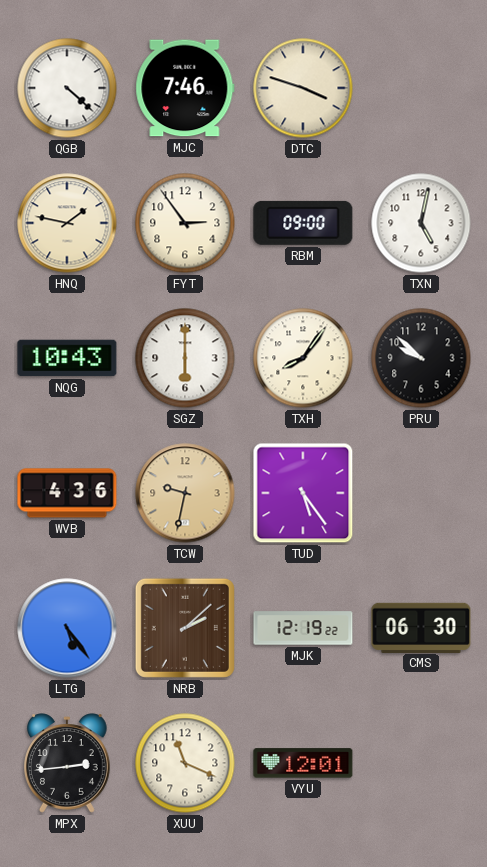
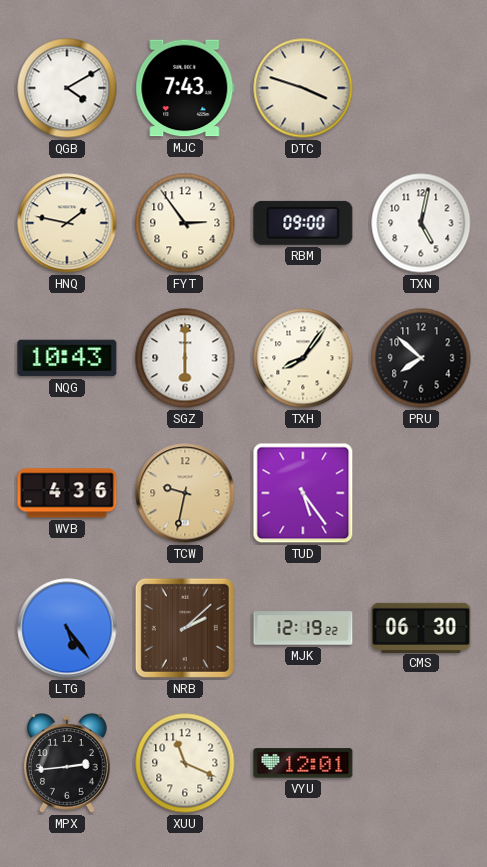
QGB: 4:22 -> 4:10 (67, 88)
MJC: 7:46 -> 7:43 (185, 88)
PRU: 9:52 -> 7:52 (421, 358)
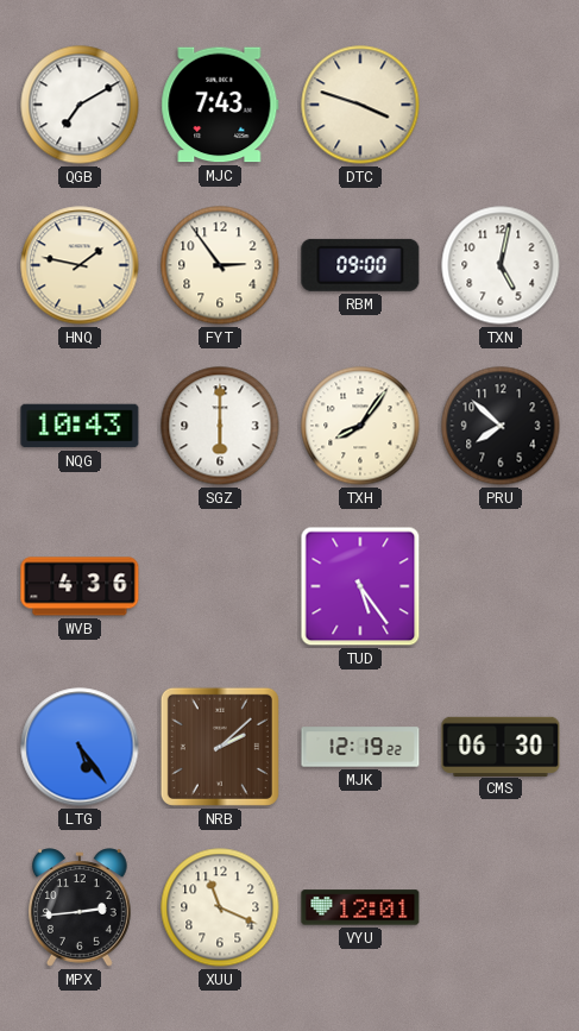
QGB: 4:10 -> 7:10 (80, 105)
TCW: 9:32 -> none (185, 493)
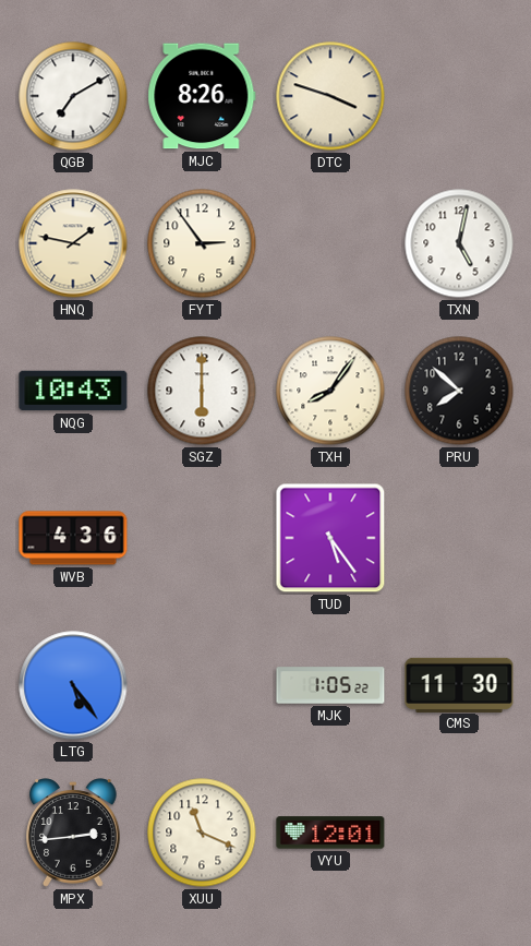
MJC: 7:43 -> 8:26 (202, 96)
RBM: 09:00 -> none (360, 265)
NRB: 2:08 -> none (220, 747)
MJK: 12:19 -> 1:05 (330, 685)
CMS: 06:30 -> 11:30 (459, 684)
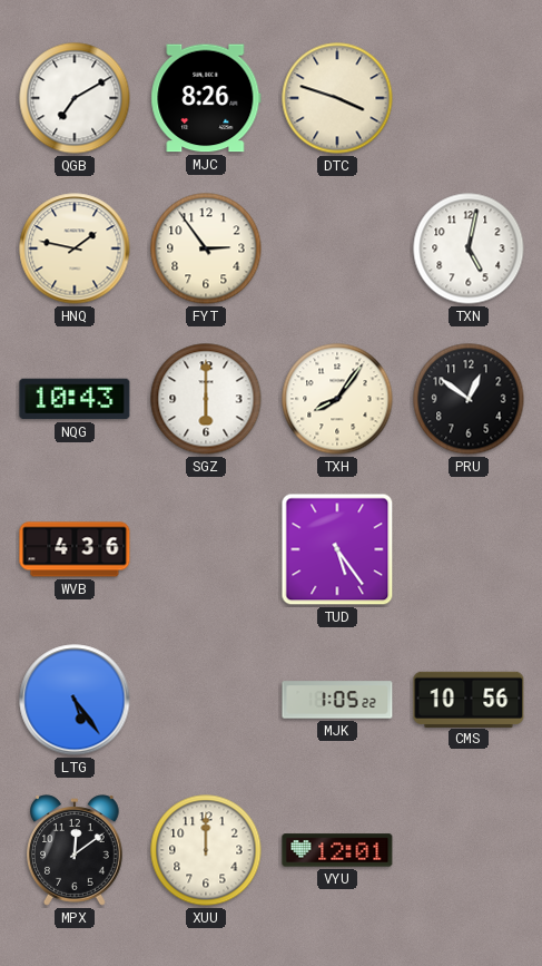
PRU: 7:52 -> 12:51 (469, 399)
CMS: 11:30 -> 10:56 (469, 699)
MPX: 2:44 -> 12:09 (76, 850)
XUU: 11:19 -> 12:00 (206, 850)
